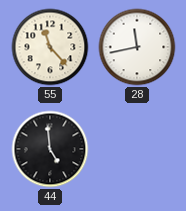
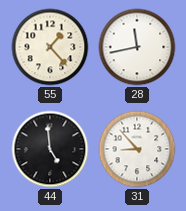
55: 11:23 -> 1:23 (50, 47)
31: none -> 8:53 (137, 149)
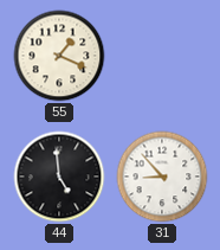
55: 1:23 -> 1:19 (59, 56)
28: 11:43 -> none (137, 47)
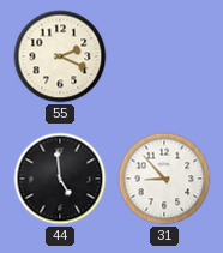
55: 1:19 -> 2:19 (60, 56)
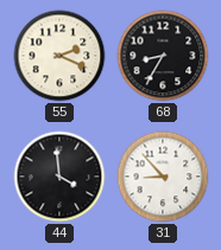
68: none -> 8:35 (163, 56)
44: 4:59 -> 3:59 (59, 177)
